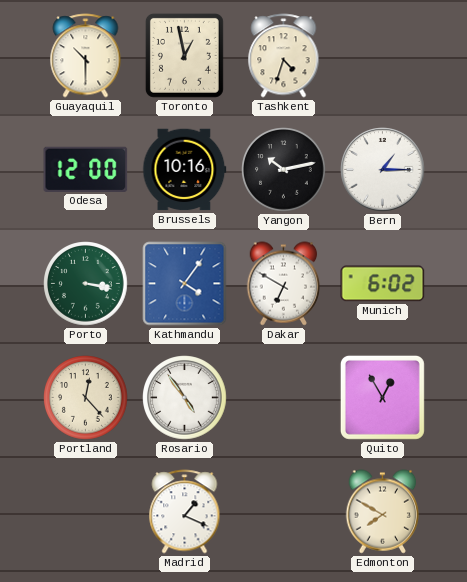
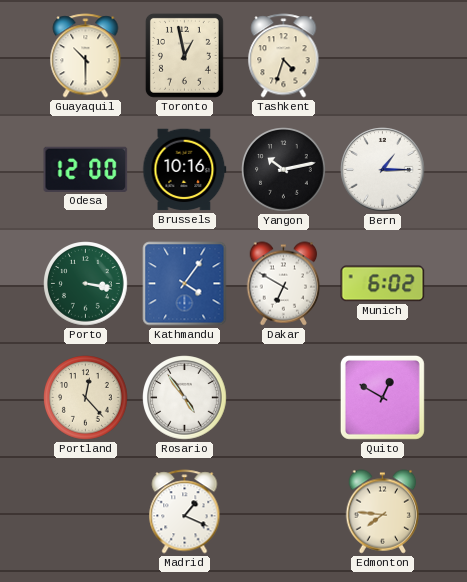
Quito: 12:55 -> 12:50 (382, 397)
Edmonton: 7:50 -> 7:46 (383, 512)
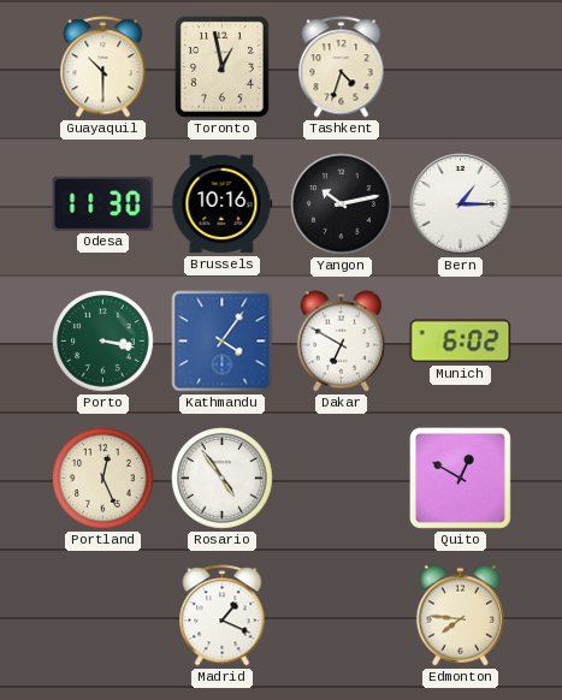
Odesa: 12:00 -> 11:30 (103, 203)
Portland: 12:23 -> 12:26 (103, 479)
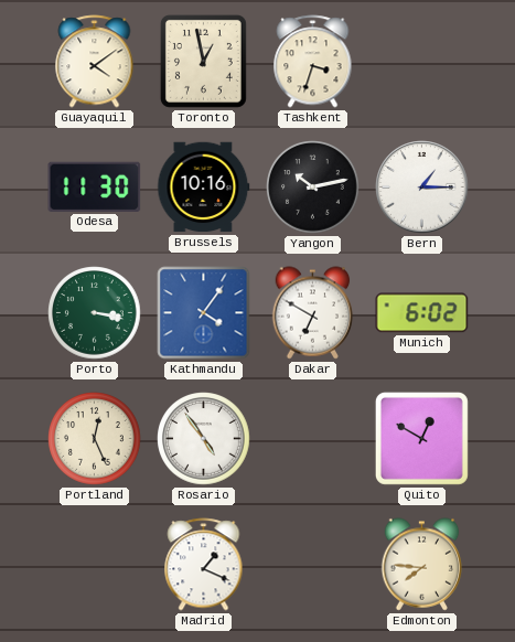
Guayaquil: 10:30 -> 4:09 (95, 62)
Tashkent: 4:33 -> 3:33 (313, 62)
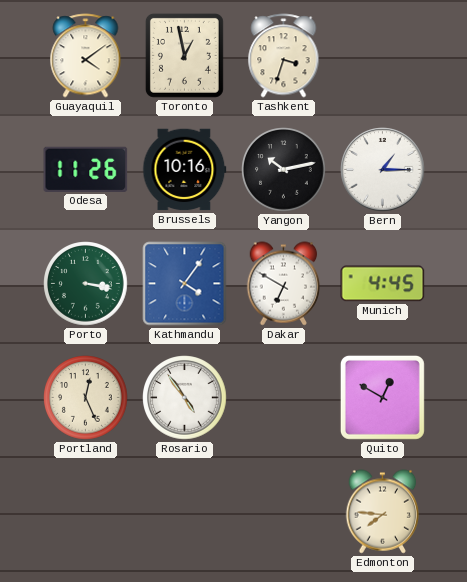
Odesa: 11:30 -> 11:26 (86, 169)
Munich: 6:02 -> 4:45 (383, 284)
Madrid: 1:19 -> none (204, 565)
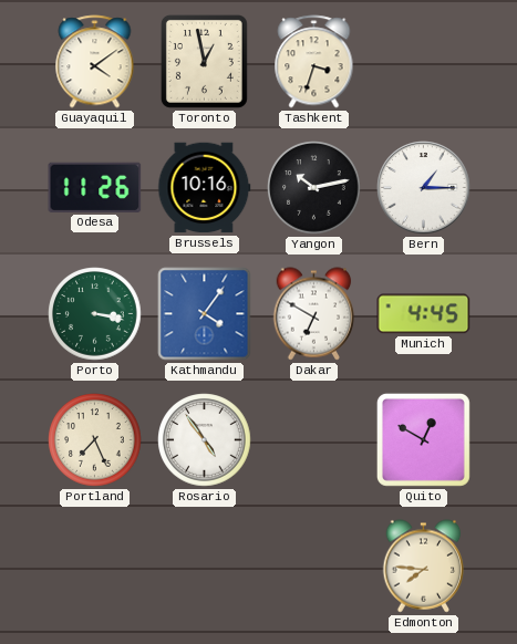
Portland: 12:26 -> 7:26 (95, 440)
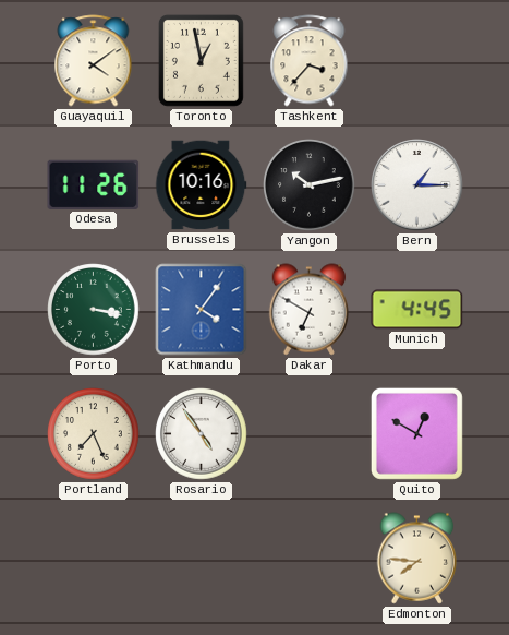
Tashkent: 3:33 -> 3:37 (310, 61)
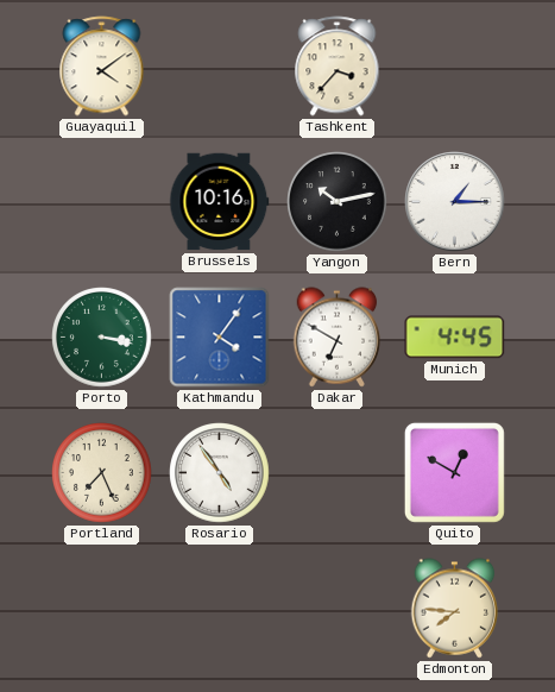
Toronto: 12:58 -> none (201, 60)
Odesa: 11:26 -> none (94, 184)
